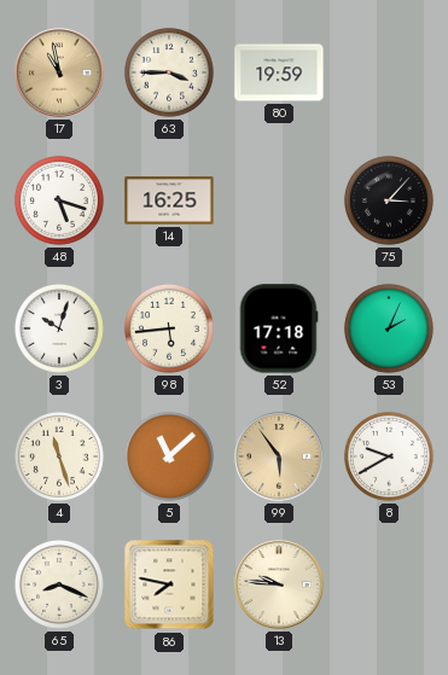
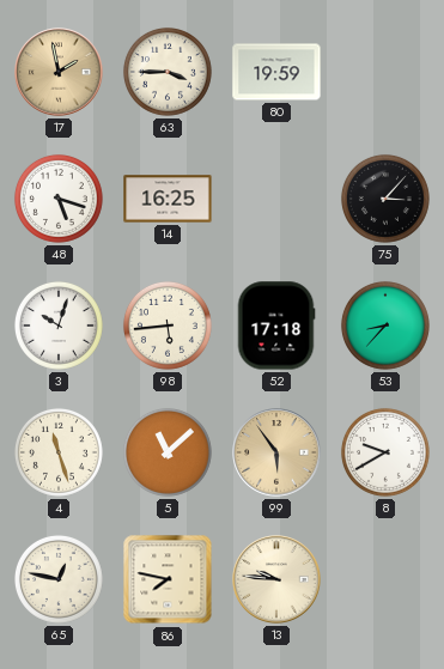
17: 10:58 -> 1:58 (59, 72)
53: 2:04 -> 8:37 (385, 326)
65: 8:19 -> 12:47 (59, 579)
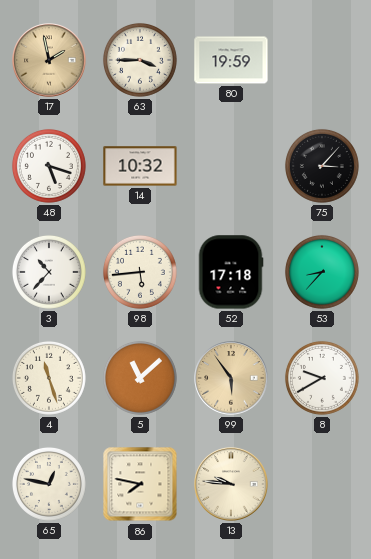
14: 16:25 -> 10:32 (140, 166)
3: 10:03 -> 10:37 (49, 272)
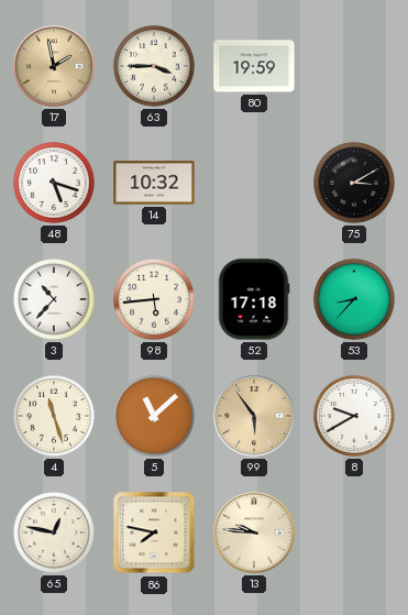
75: 3:07 -> 3:10 (354, 183)
